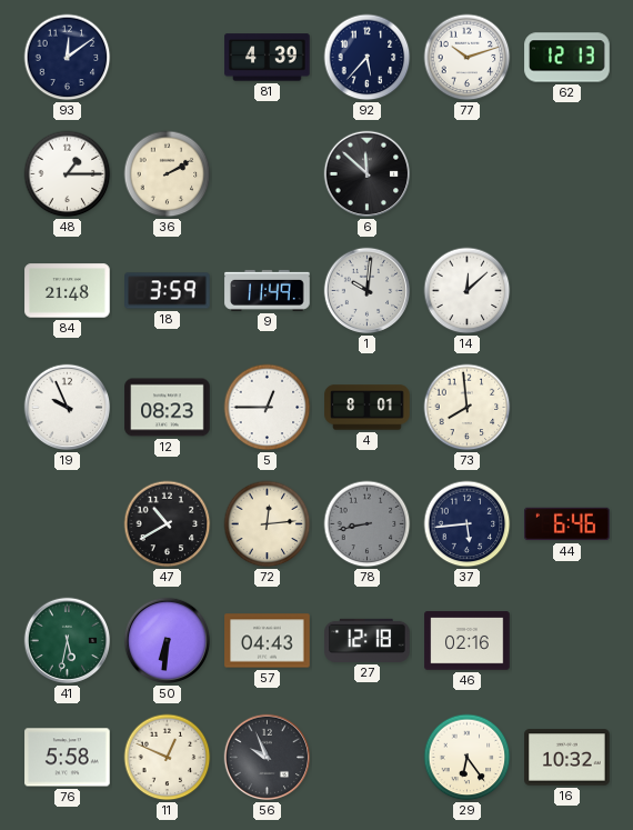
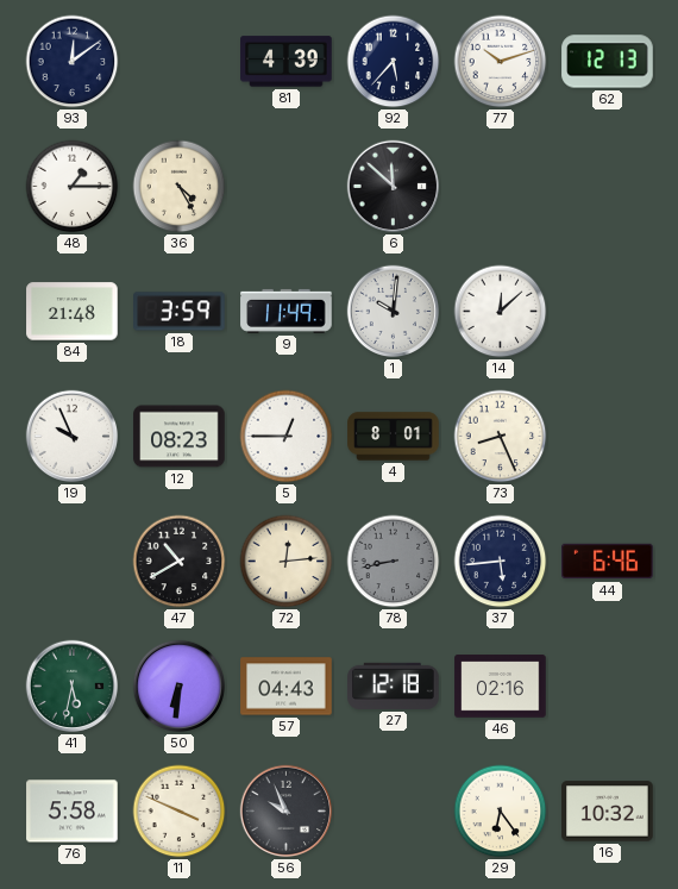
36: 2:10 -> 4:25 (180, 187)
73: 7:59 -> 8:26 (501, 437)
11: 12:49 -> 3:49 (180, 812)
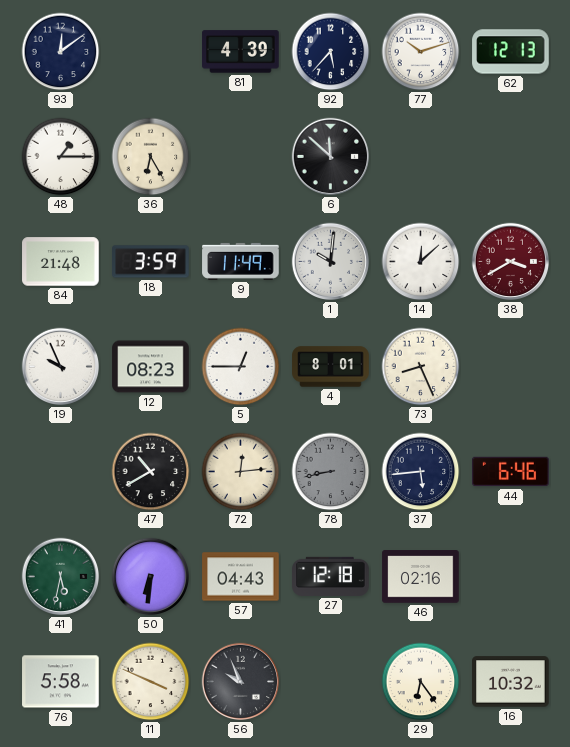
36: 4:25 -> 6:25 (151, 157)
38: none -> 3:40 (511, 262)
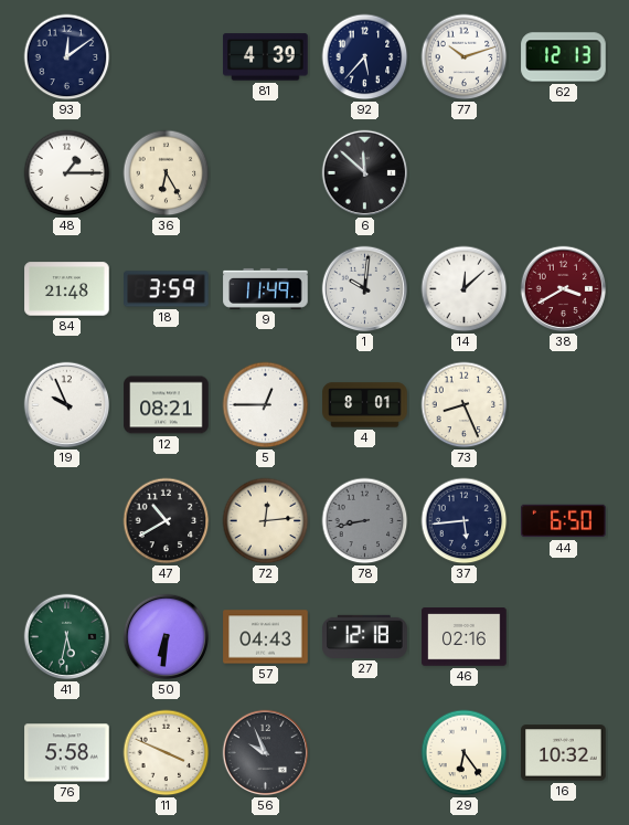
12: 08:23 -> 08:21 (167, 405)
44: 6:46 -> 6:50 (564, 521)
